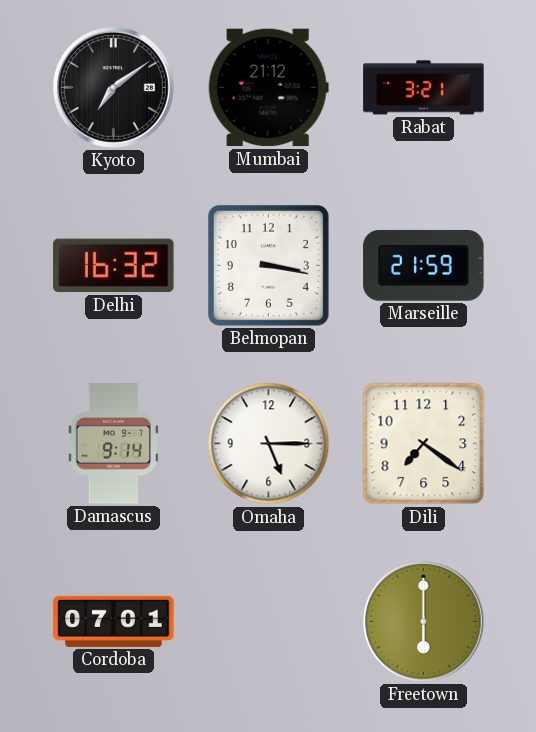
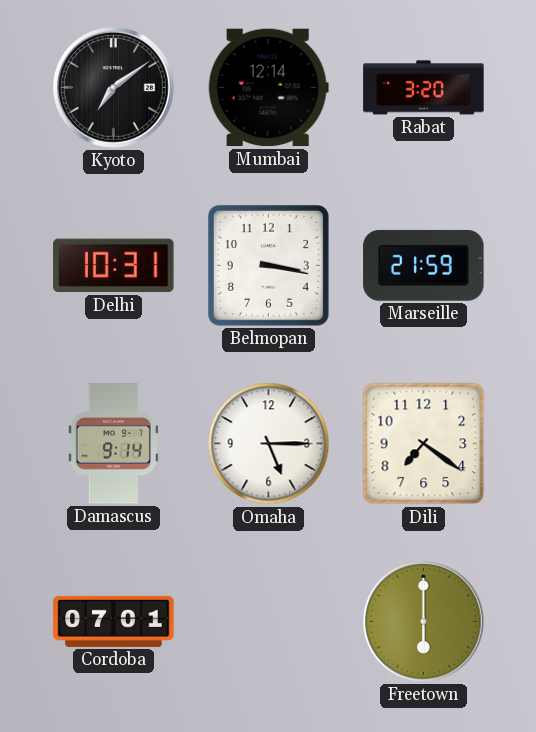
Mumbai: 21:12 -> 12:14 (268, 88)
Rabat: 3:21 -> 3:20 (424, 88)
Delhi: 16:32 -> 10:31 (114, 266)
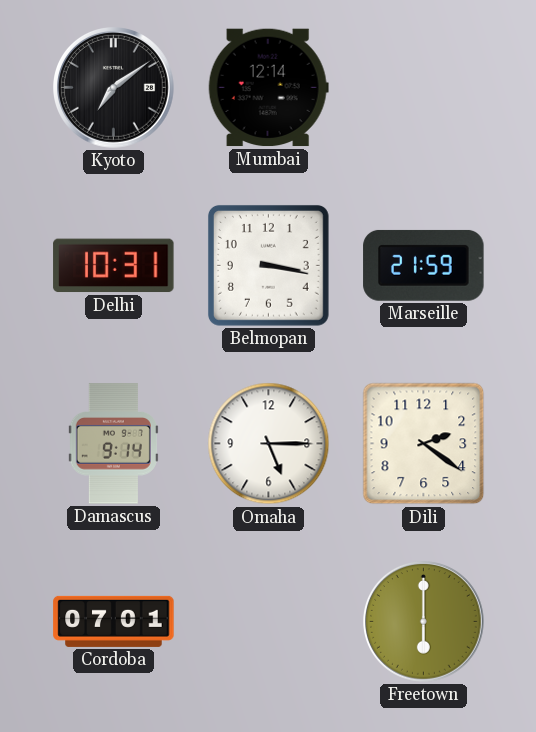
Rabat: 3:20 -> none (424, 88)
Dili: 7:21 -> 2:21 (424, 444)
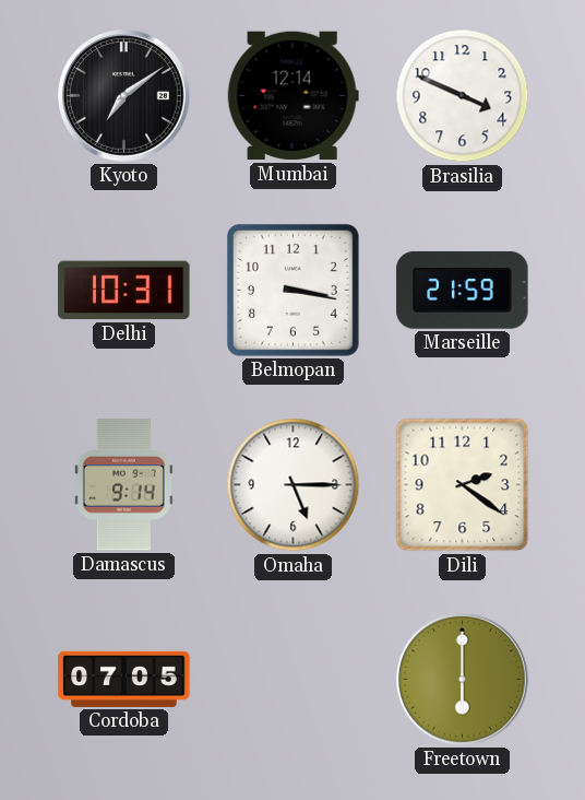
Brasilia: none -> 3:49 (463, 96)
Cordoba: 07:01 -> 07:05 (124, 679)
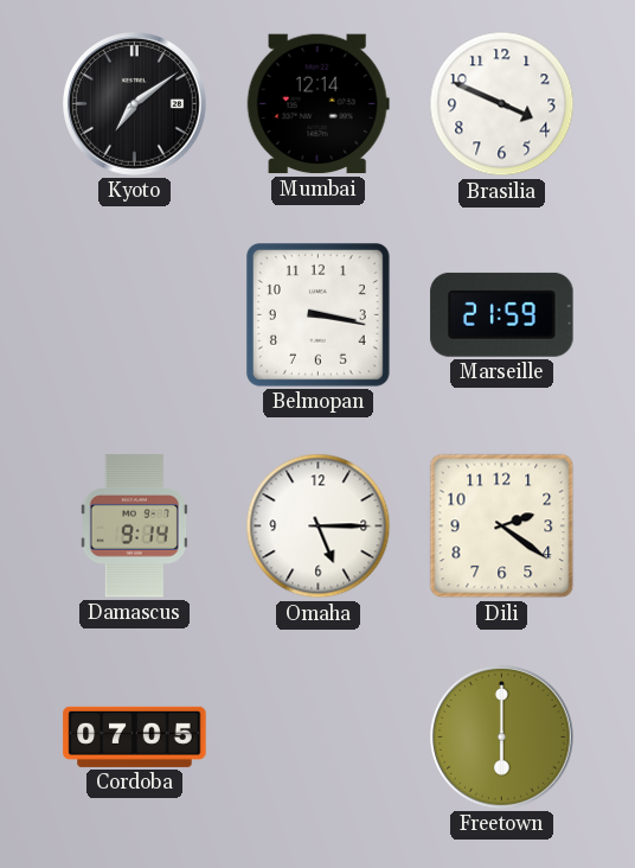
Delhi: 10:31 -> none (124, 291)
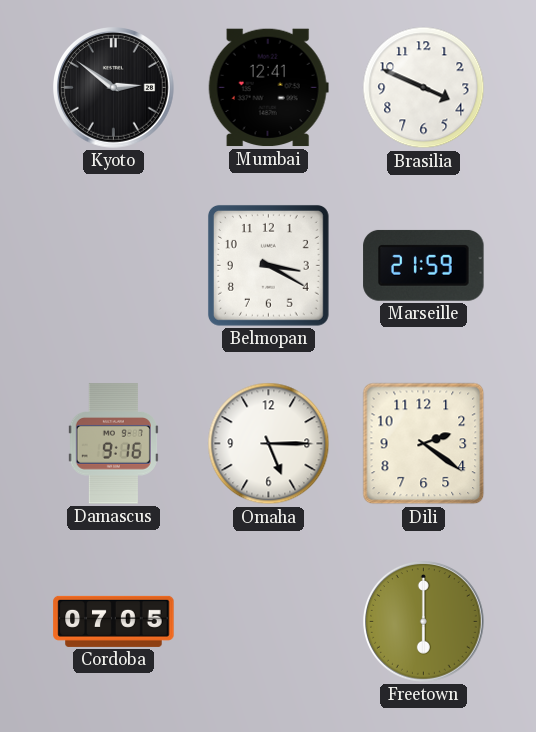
Kyoto: 7:09 -> 2:51 (114, 88)
Mumbai: 12:14 -> 12:41 (268, 88)
Belmopan: 3:17 -> 3:20 (268, 265)
Damascus: 9:14 -> 9:16 (113, 444)
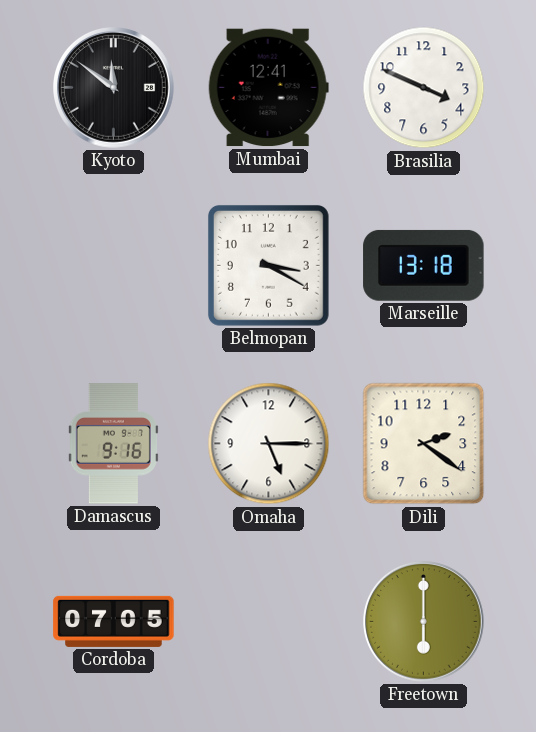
Kyoto: 2:51 -> 11:51 (114, 88)
Marseille: 21:59 -> 13:18 (424, 265)
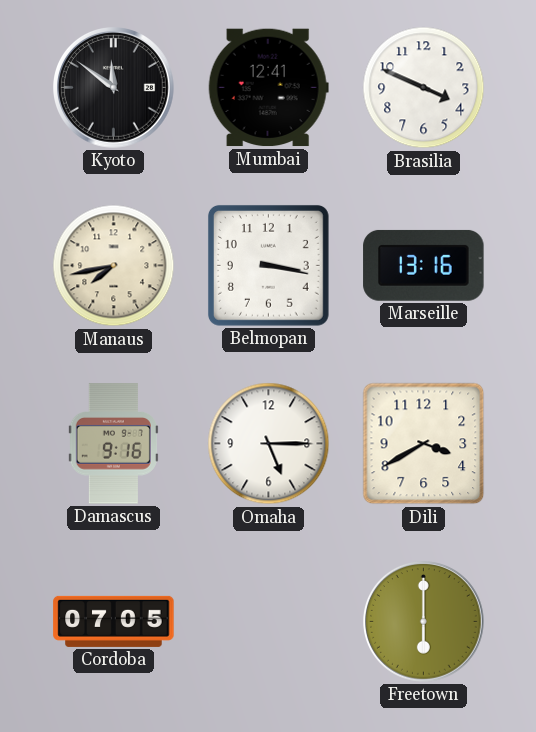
Manaus: none -> 7:43 (114, 266)
Belmopan: 3:20 -> 3:17 (268, 265)
Marseille: 13:18 -> 13:16 (424, 265)
Dili: 2:21 -> 3:40 (424, 444)
